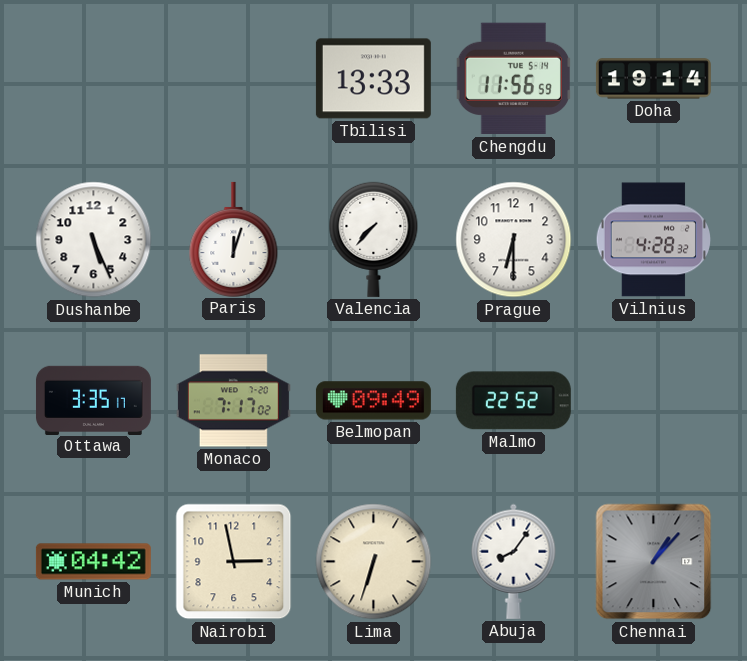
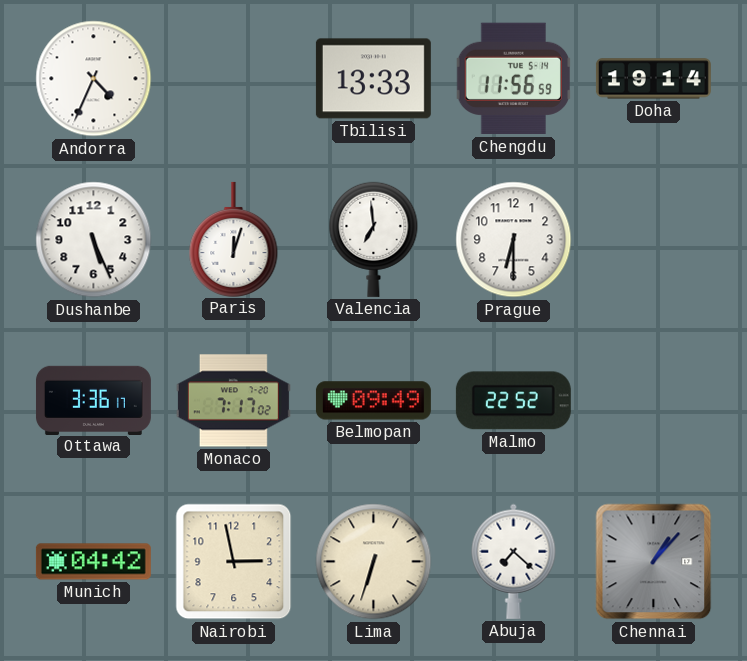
Andorra: none -> 4:34 (94, 79)
Valencia: 7:37 -> 6:59 (374, 239)
Vilnius: 4:28 -> none (653, 240)
Ottawa: 3:35 -> 3:36 (93, 400)
Abuja: 8:06 -> 7:22 (514, 561)
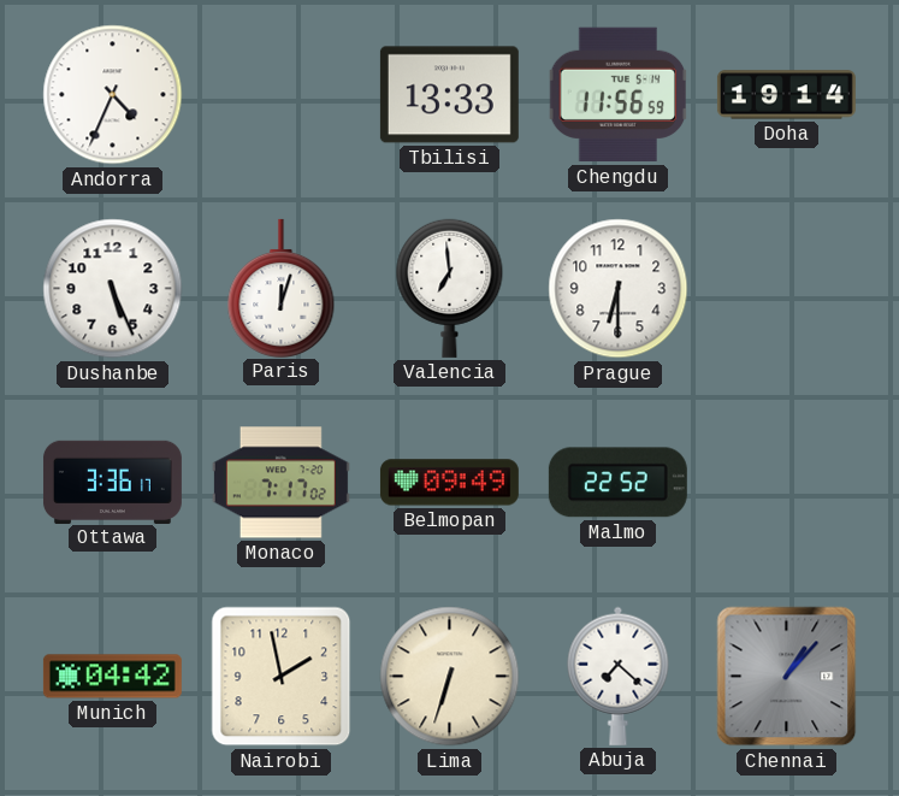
Nairobi: 2:58 -> 1:58 (282, 677)
